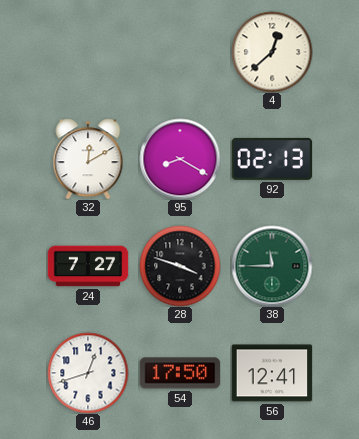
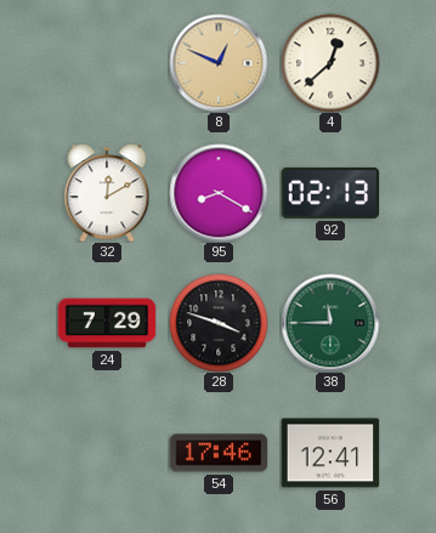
8: none -> 12:49 (219, 63)
24: 7:27 -> 7:29 (107, 323)
46: 12:42 -> none (88, 373)
54: 17:50 -> 17:46 (219, 453)
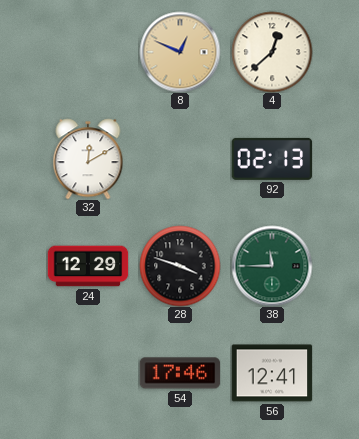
95: 8:20 -> none (219, 193)
24: 7:29 -> 12:29 (88, 266)
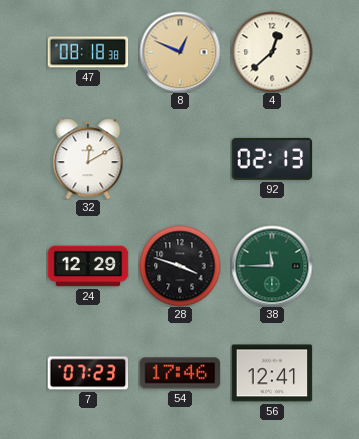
47: none -> 08:18 (88, 52)
7: none -> 07:23 (88, 373)
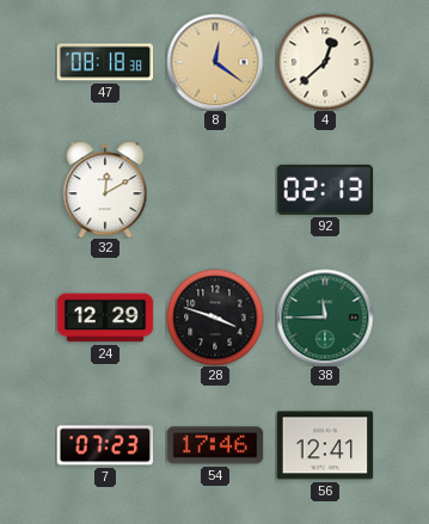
8: 12:49 -> 12:21 (215, 62)
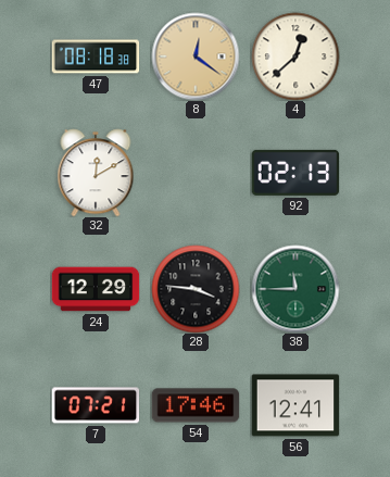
28: 3:48 -> 3:46 (196, 289)
7: 07:23 -> 07:21 (96, 405)
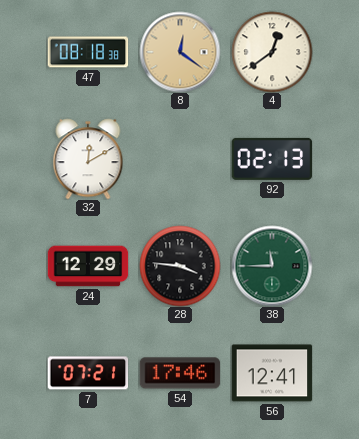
4: 12:38 -> 12:39 (272, 52)
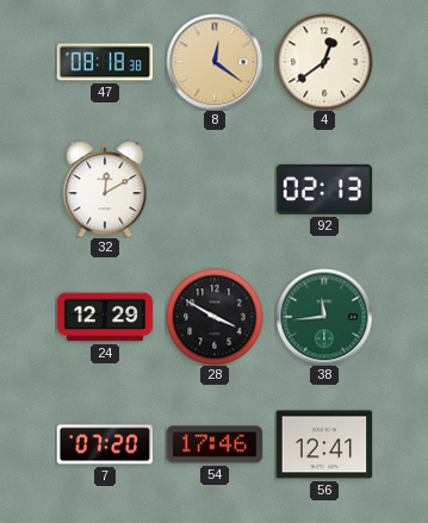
28: 3:46 -> 3:50 (215, 317)
38: 11:45 -> 11:44 (324, 317)
7: 07:21 -> 07:20 (105, 444)
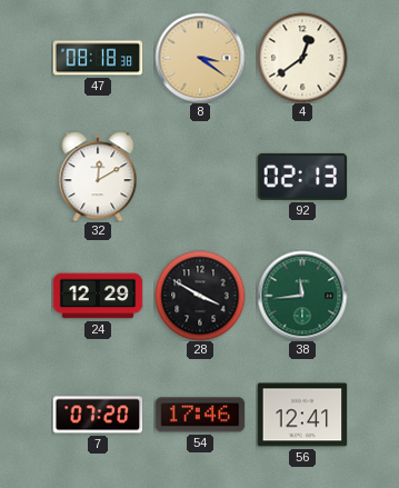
8: 12:21 -> 3:21 (200, 58)
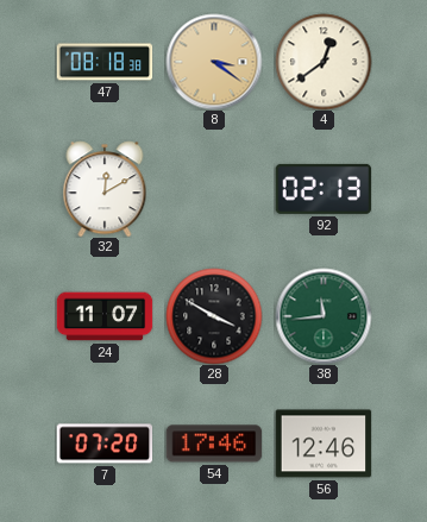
24: 12:29 -> 11:07 (105, 316)
56: 12:41 -> 12:46 (324, 444)
